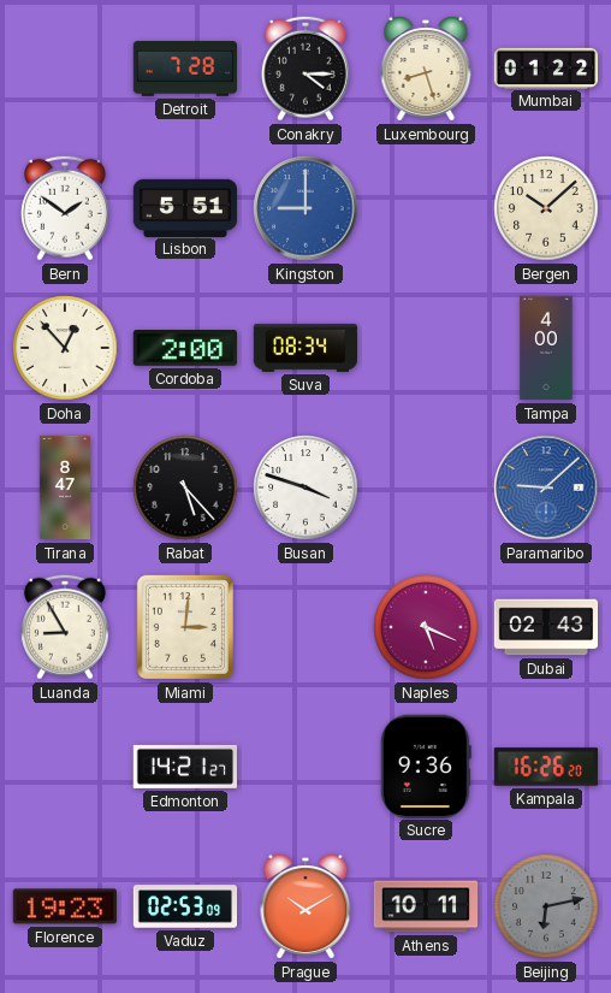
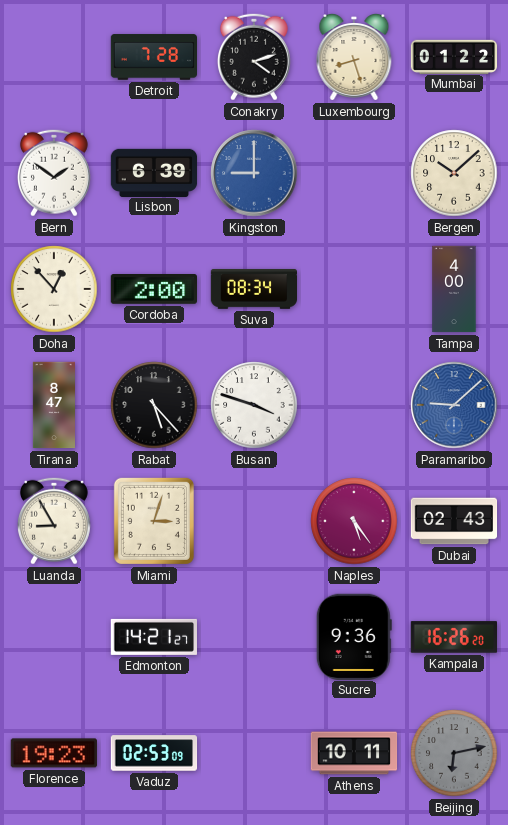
Conakry: 4:15 -> 4:12 (254, 57)
Lisbon: 5:51 -> 6:39 (154, 172)
Miami: 3:01 -> 3:03 (154, 521)
Naples: 5:19 -> 5:24 (354, 521)
Prague: 10:10 -> none (305, 908)
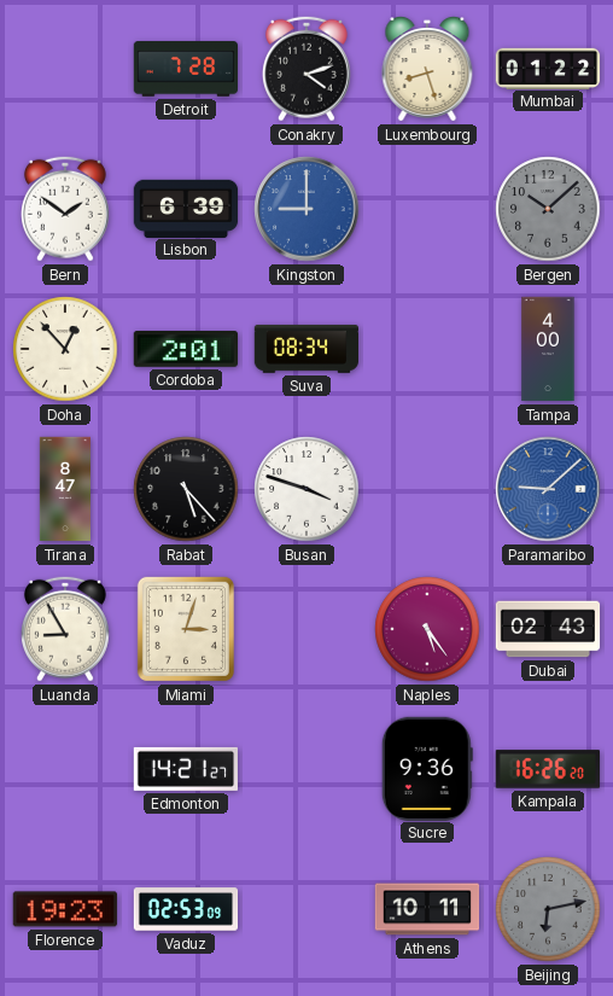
Bergen dial: cream -> grey (548, 209)
Cordoba: 2:00 -> 2:01 (185, 349)
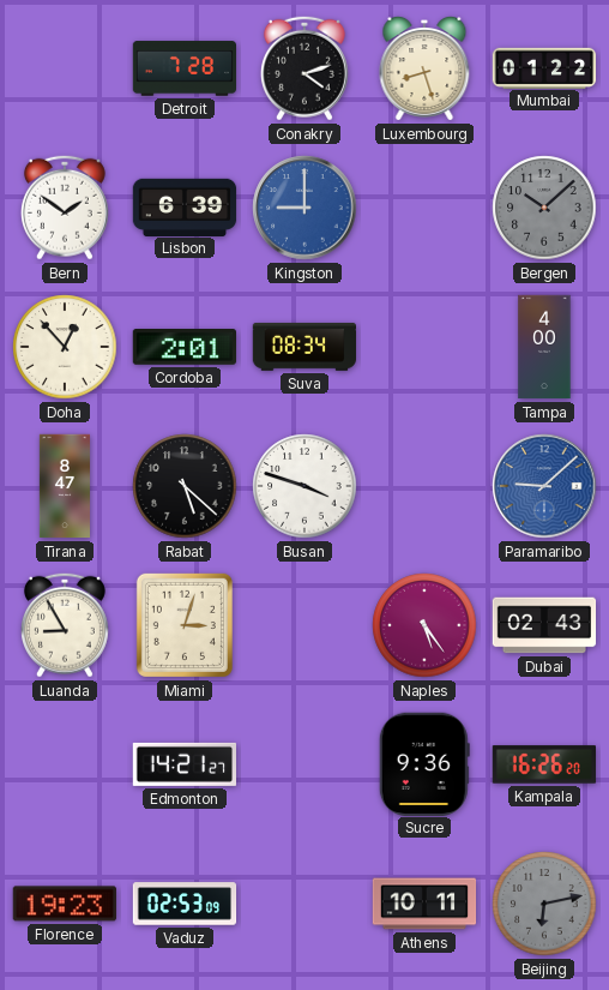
Rabat: 5:23 -> 5:22 (185, 486)
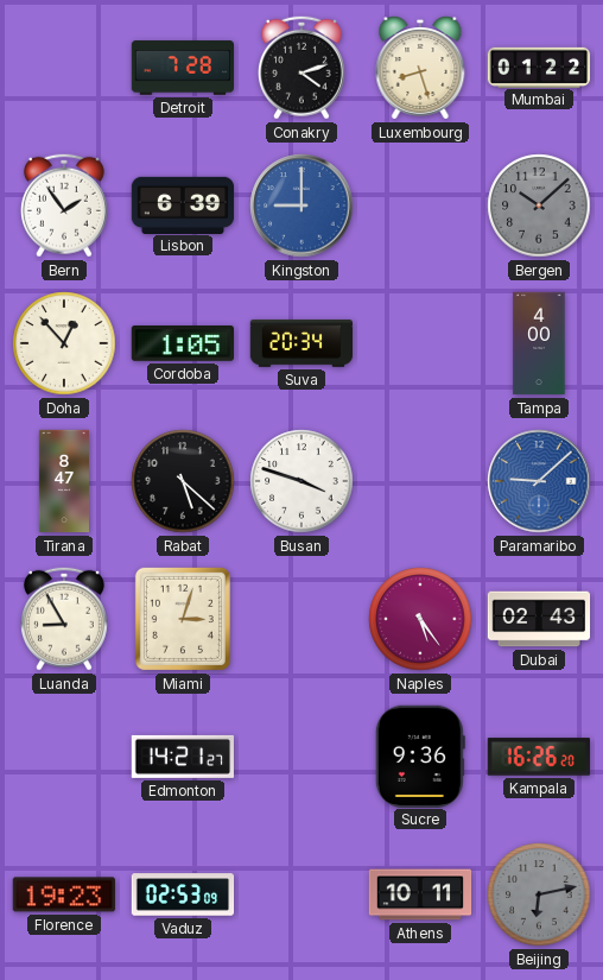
Bern: 1:51 -> 1:54 (64, 206)
Cordoba: 2:01 -> 1:05 (182, 343)
Suva: 08:34 -> 20:34 (300, 343)
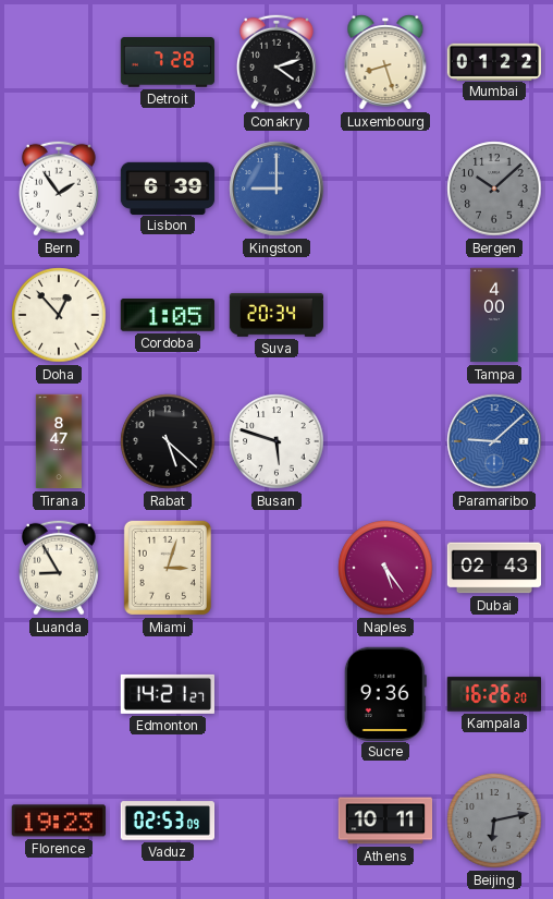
Busan: 3:48 -> 5:48 (276, 441)
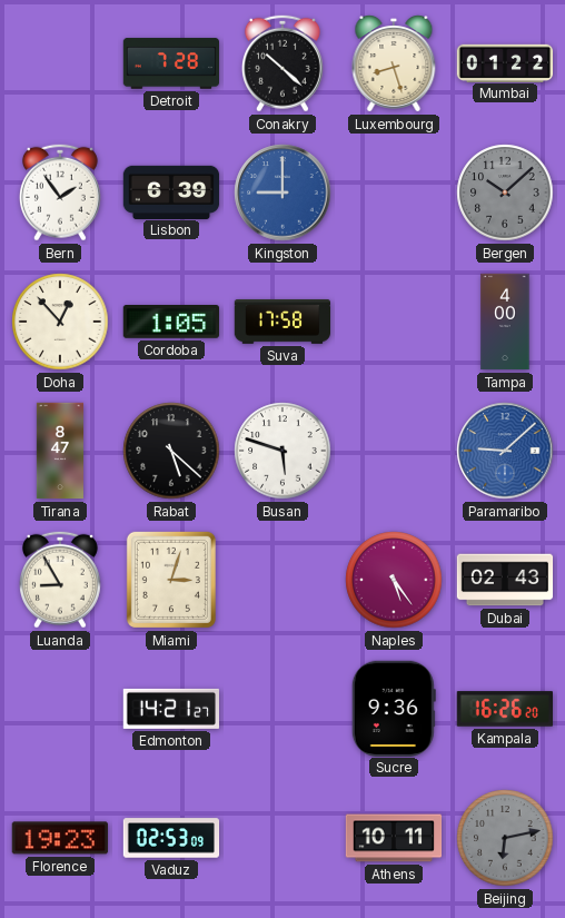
Conakry: 4:12 -> 10:22 (282, 63)
Suva: 20:34 -> 17:58 (281, 322)
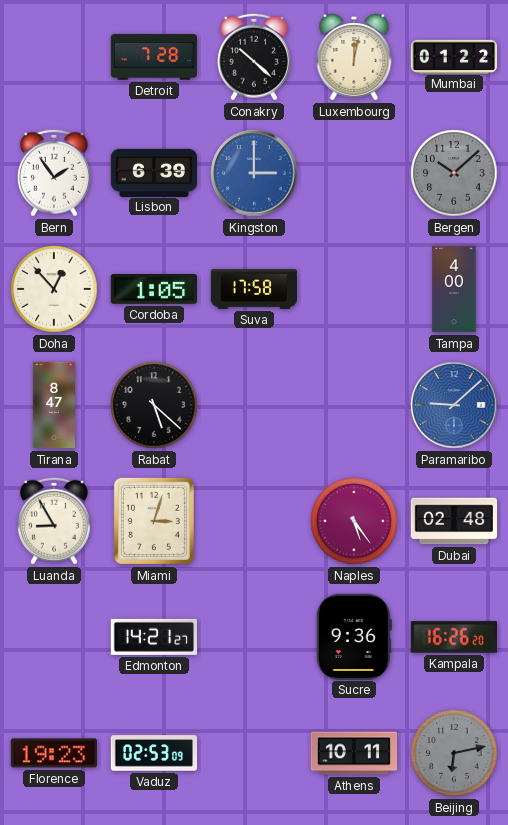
Luxembourg: 8:27 -> 12:02 (354, 58)
Kingston: 9:00 -> 3:00 (254, 173)
Busan: 5:48 -> none (282, 451)
Dubai: 02:43 -> 02:48 (454, 521)
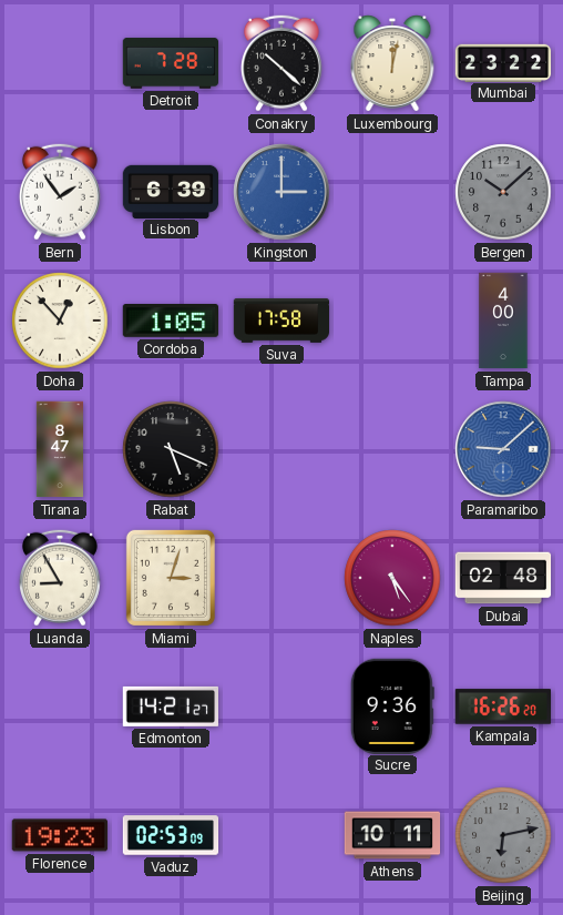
Mumbai: 01:22 -> 23:22 (503, 62)
Rabat: 5:22 -> 5:19 (171, 449)
